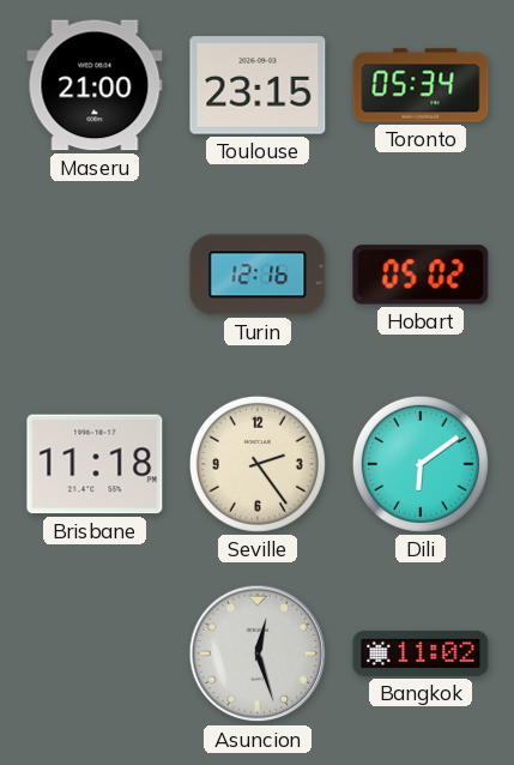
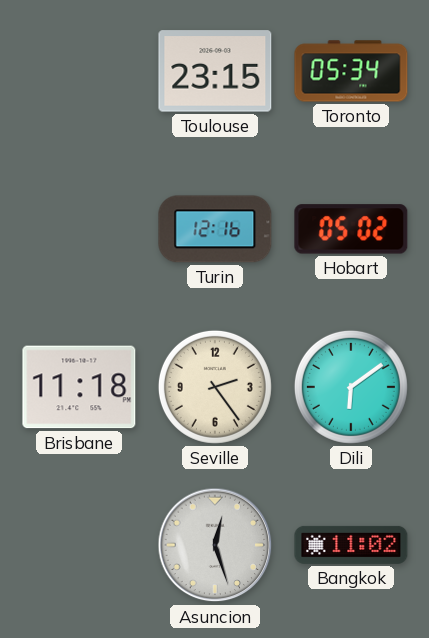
Maseru: 21:00 -> none (95, 85)
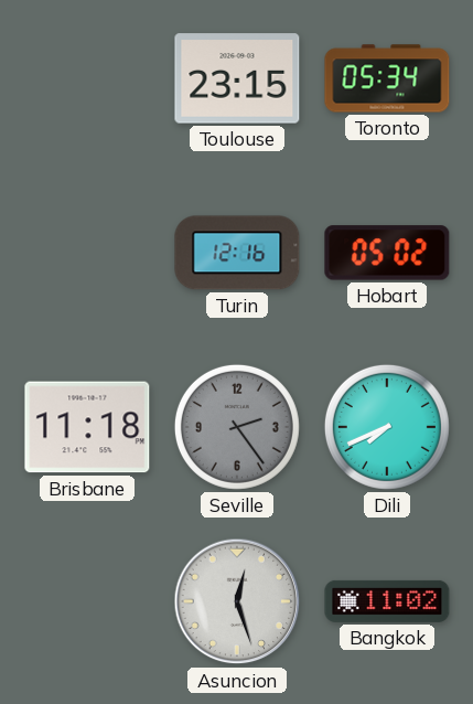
Seville dial: cream -> grey (237, 427)
Dili: 6:09 -> 7:41 (387, 427)
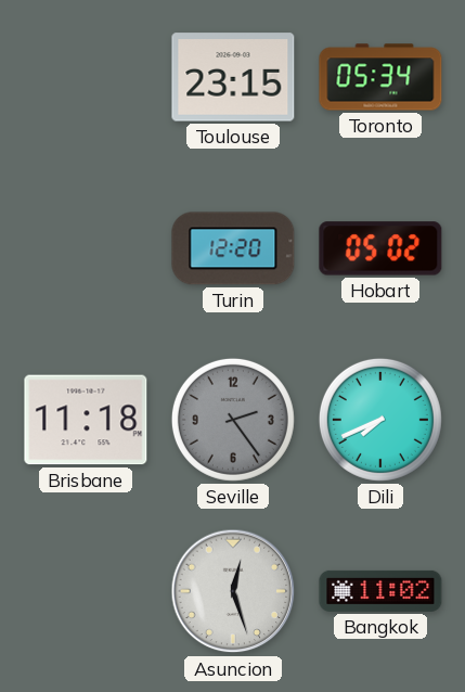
Turin: 12:16 -> 12:20 (233, 248)
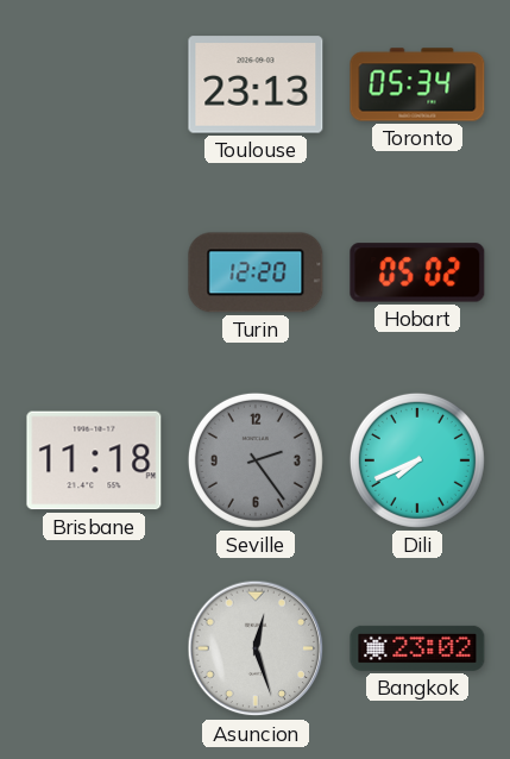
Toulouse: 23:15 -> 23:13 (256, 84)
Bangkok: 11:02 -> 23:02 (417, 648)
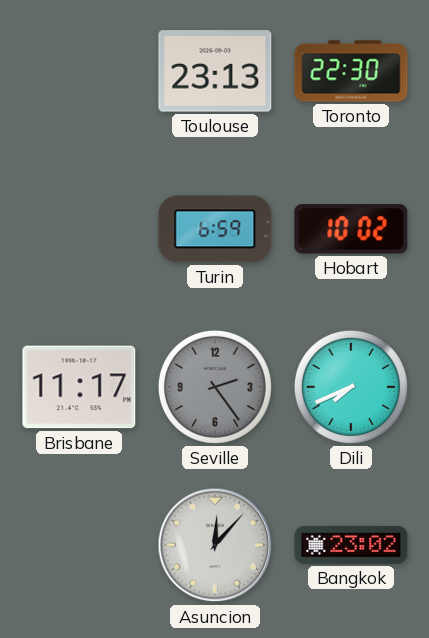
Toronto: 05:34 -> 22:30 (351, 71)
Turin: 12:20 -> 6:59 (215, 229)
Hobart: 05:02 -> 10:02 (351, 229)
Brisbane: 11:18 -> 11:17 (79, 387)
Asuncion: 12:27 -> 12:07 (215, 545)
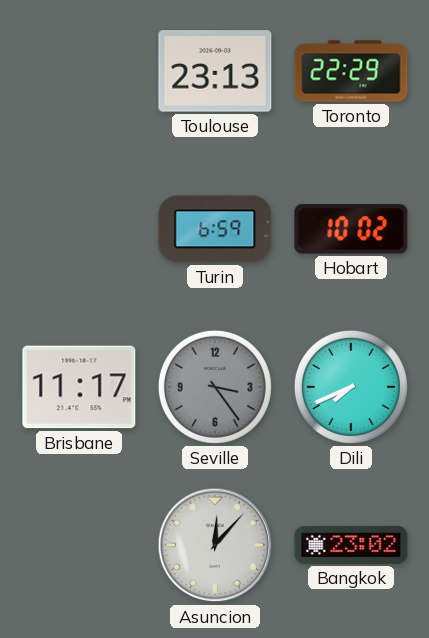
Toronto: 22:30 -> 22:29 (351, 71)
Seville: 2:24 -> 3:24 (215, 387)
